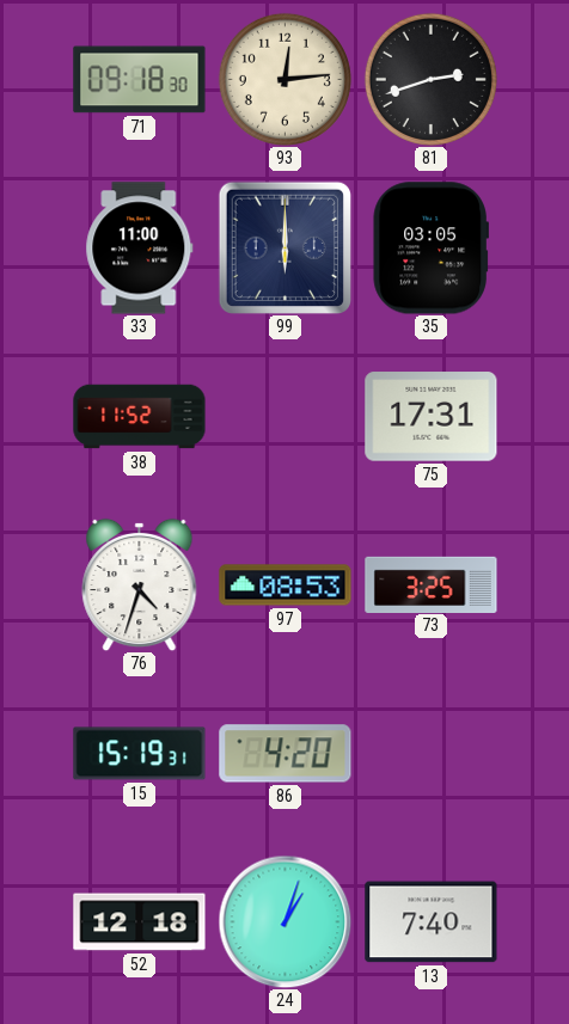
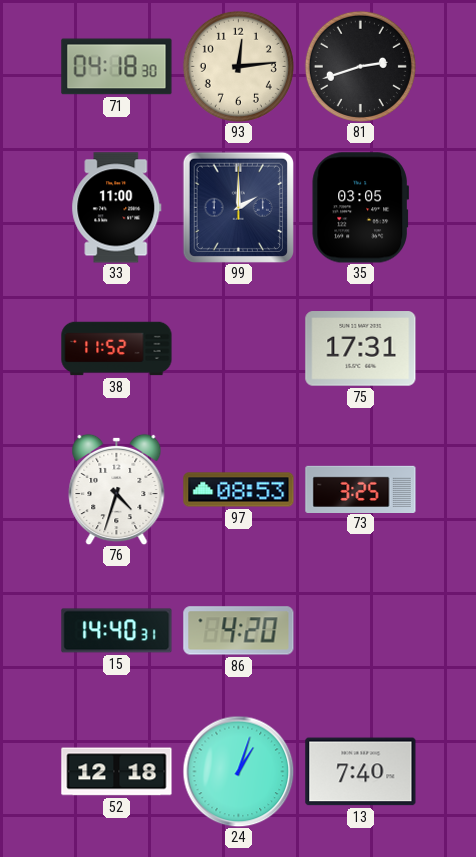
71: 09:18 -> 04:18 (117, 67)
99: 6:00 -> 2:00 (238, 207)
15: 15:19 -> 14:40 (117, 631)
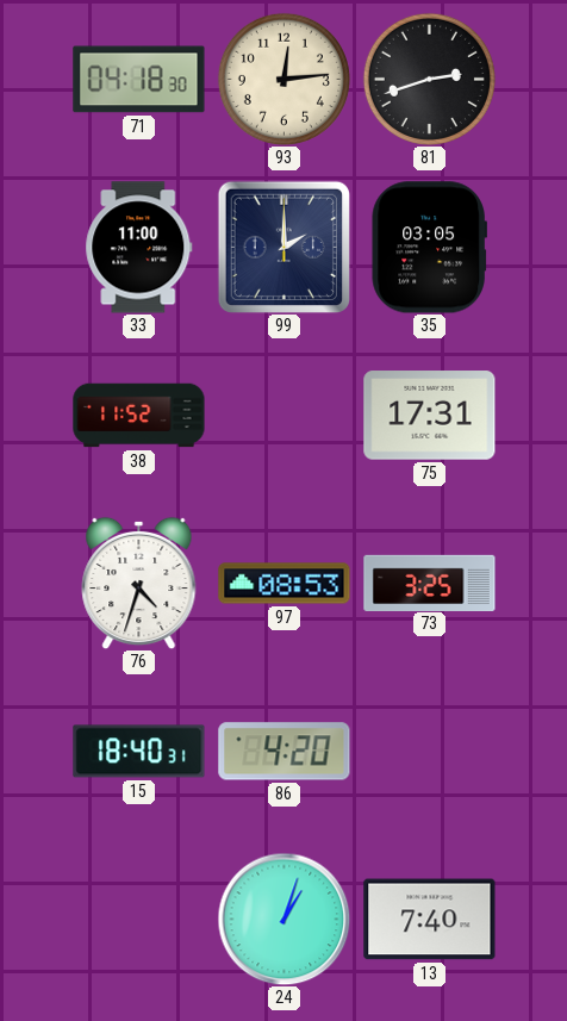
15: 14:40 -> 18:40 (139, 752)
52: 12:18 -> none (117, 772)
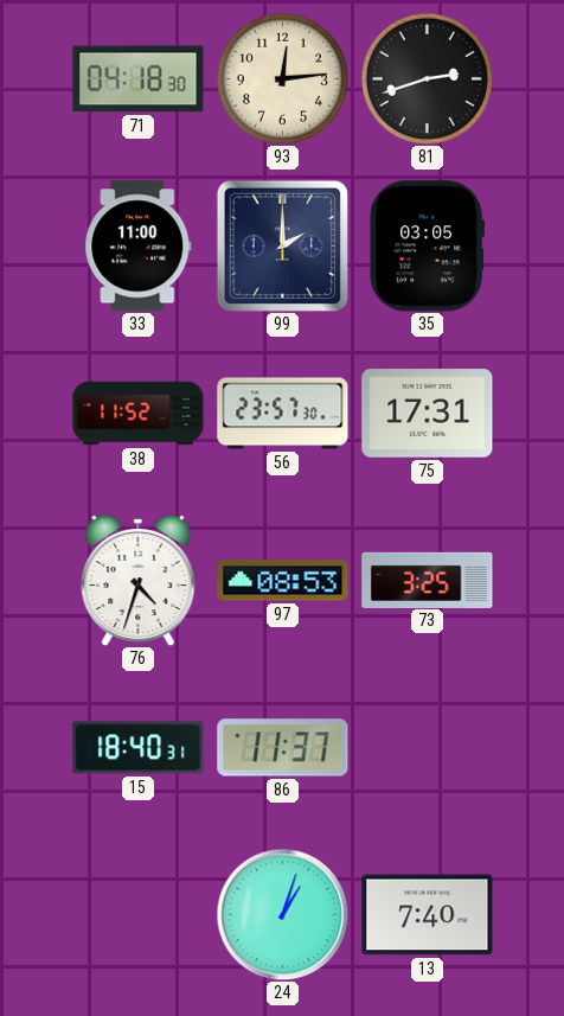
56: none -> 23:57 (283, 414)
86: 4:20 -> 11:37 (283, 748)
